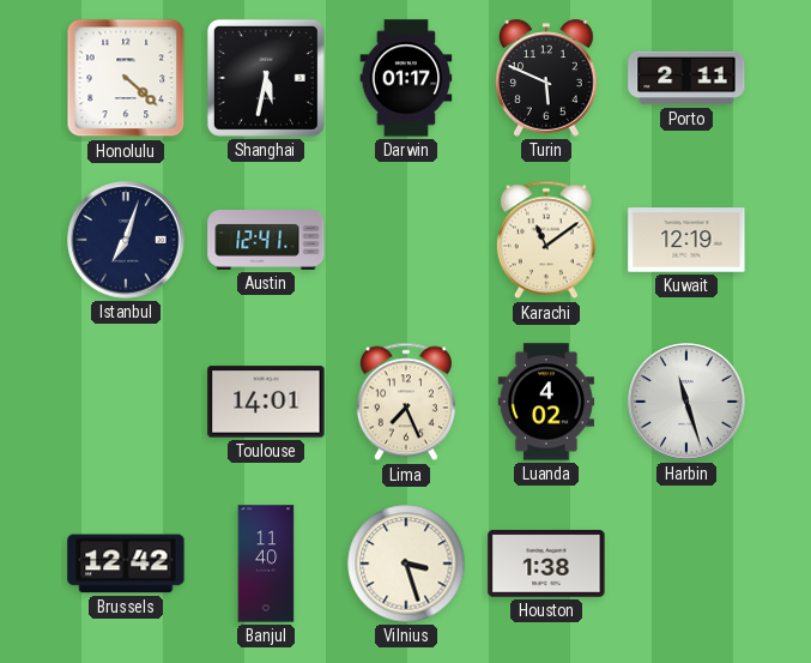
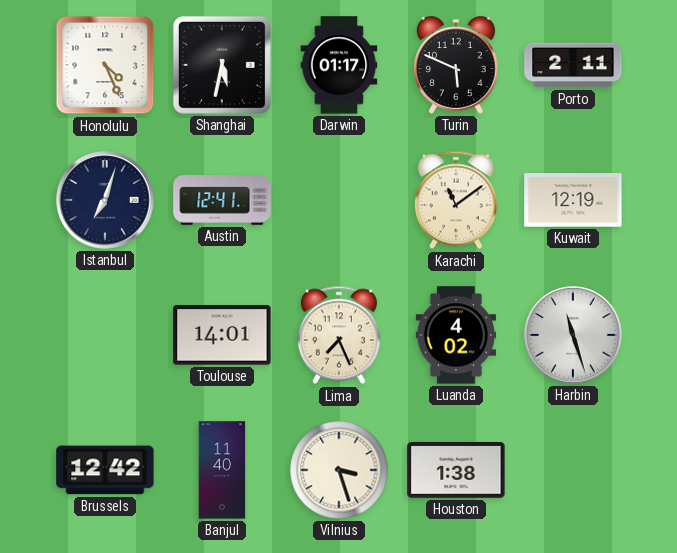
Honolulu: 4:22 -> 4:26 (105, 65)
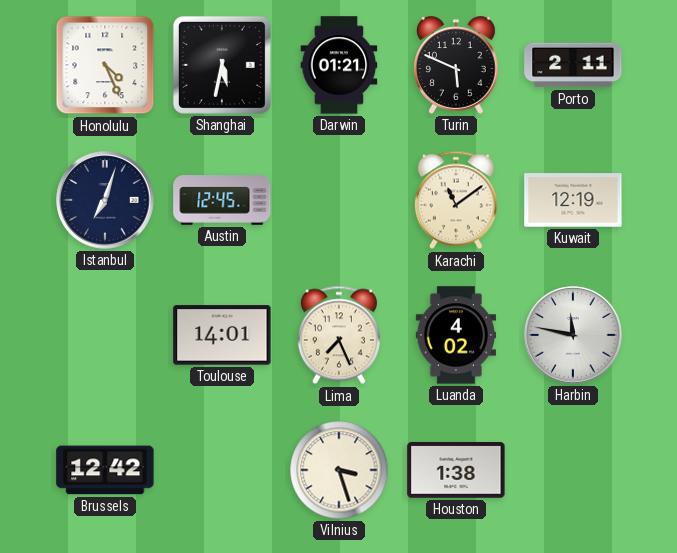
Darwin: 01:17 -> 01:21 (339, 65)
Austin: 12:41 -> 12:45 (222, 201)
Harbin: 11:27 -> 11:47 (573, 335)
Banjul: 11:40 -> none (222, 470)
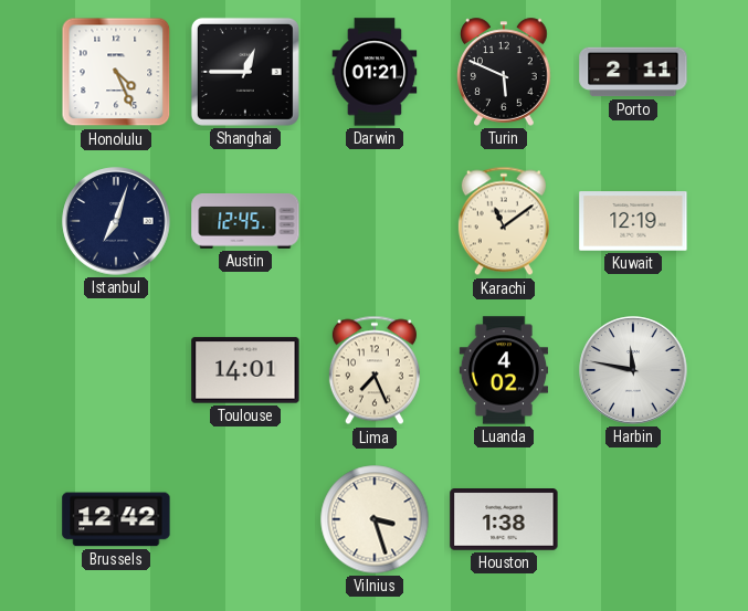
Shanghai: 5:32 -> 12:45 (245, 72)
